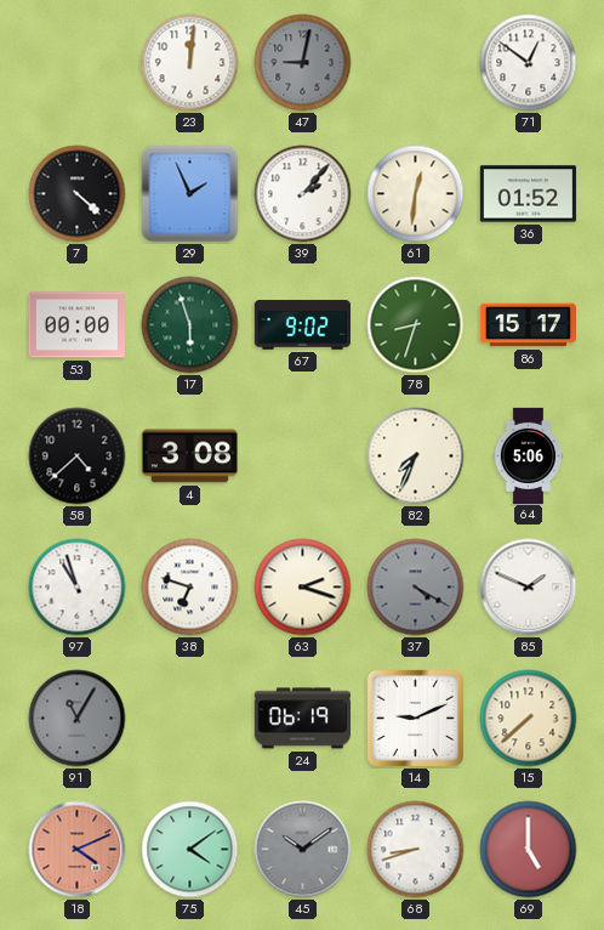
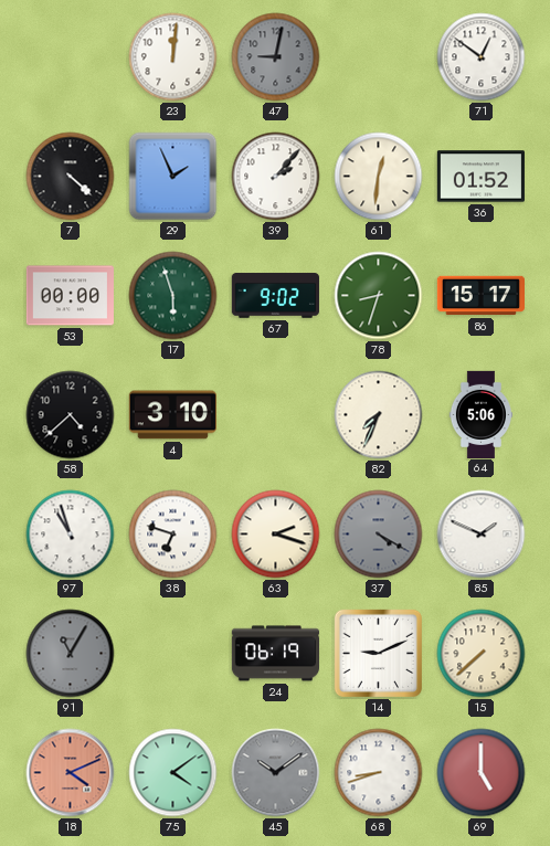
4: 3:08 -> 3:10 (172, 415)
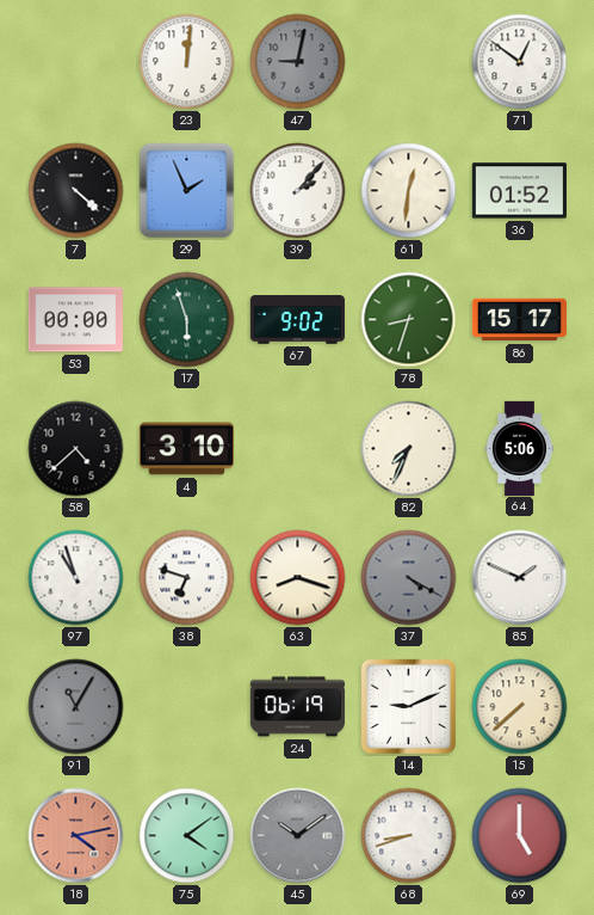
63: 2:18 -> 8:18 (298, 578)
18: 4:11 -> 4:13 (76, 836)
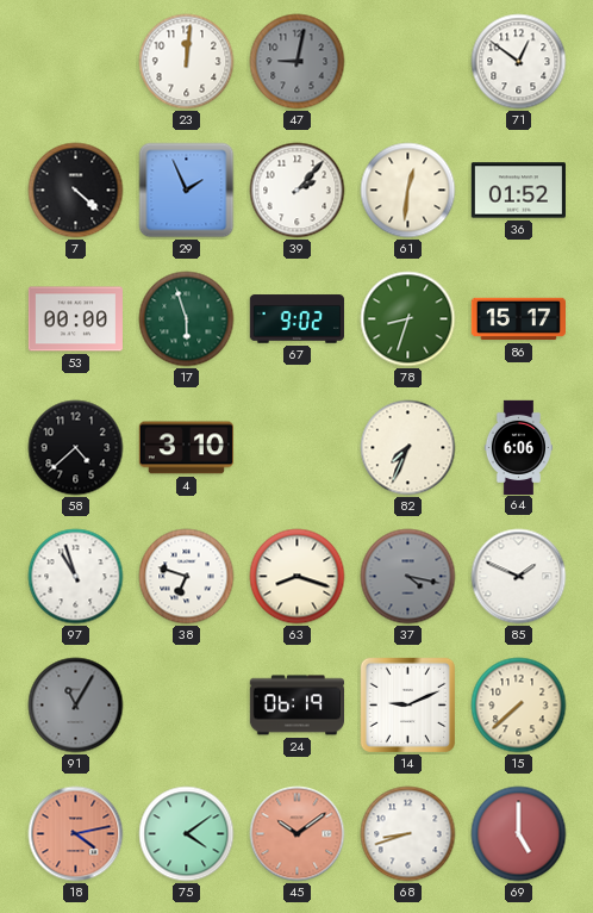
64: 5:06 -> 6:06 (518, 447)
37: 4:20 -> 4:17 (408, 577)
45 dial: grey -> salmon (298, 834)
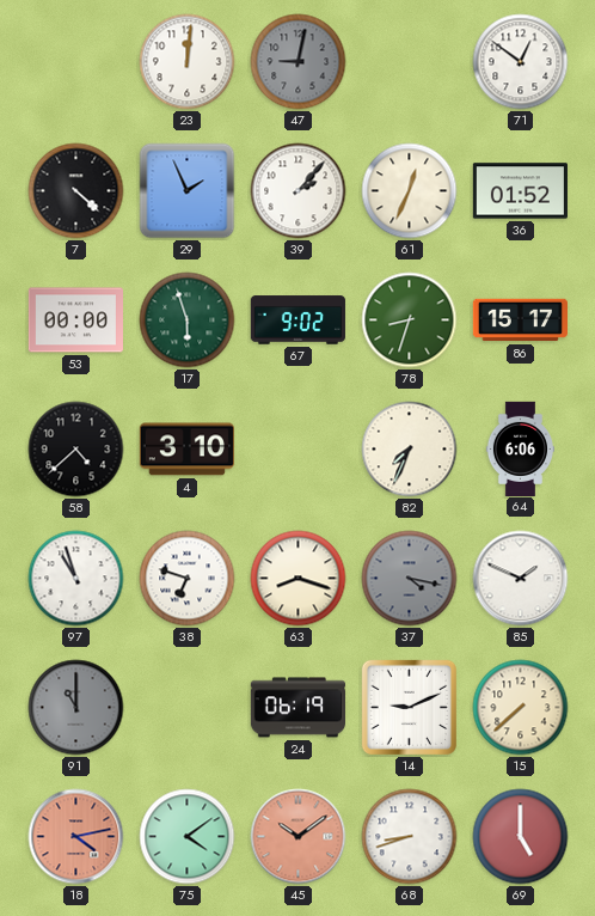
61: 12:31 -> 12:34 (410, 191)
91: 11:05 -> 11:00 (76, 708)
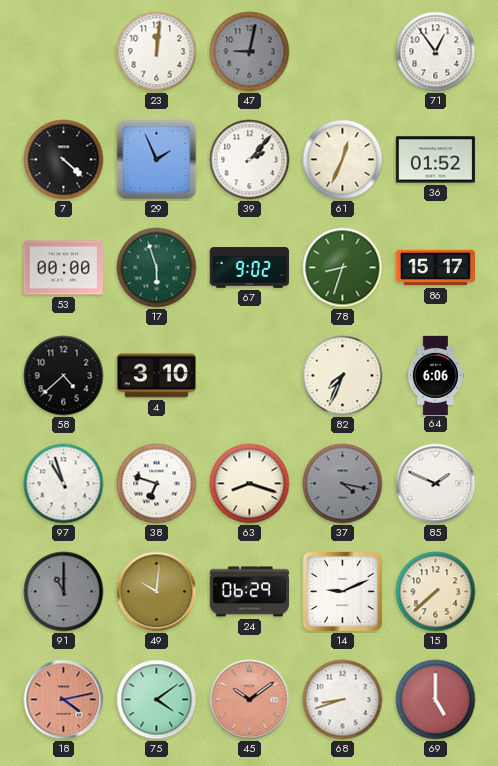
71: 12:51 -> 12:54 (436, 52)
49: none -> 10:01 (157, 592)
24: 06:19 -> 06:29 (249, 592)
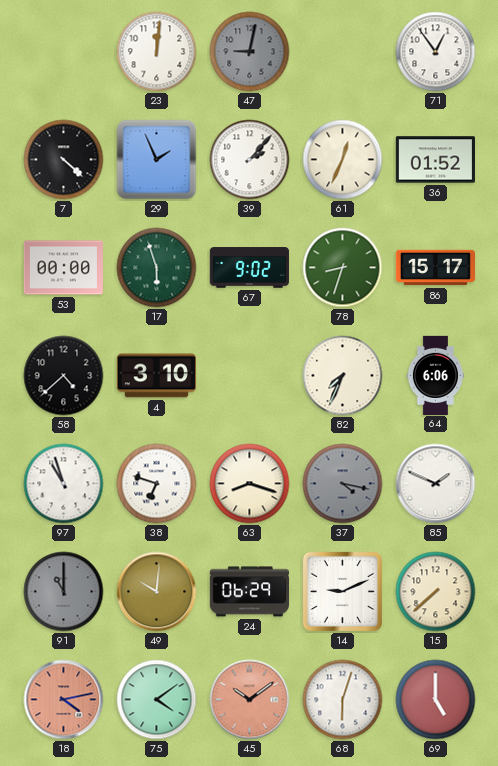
68: 8:42 -> 6:03 (343, 700)
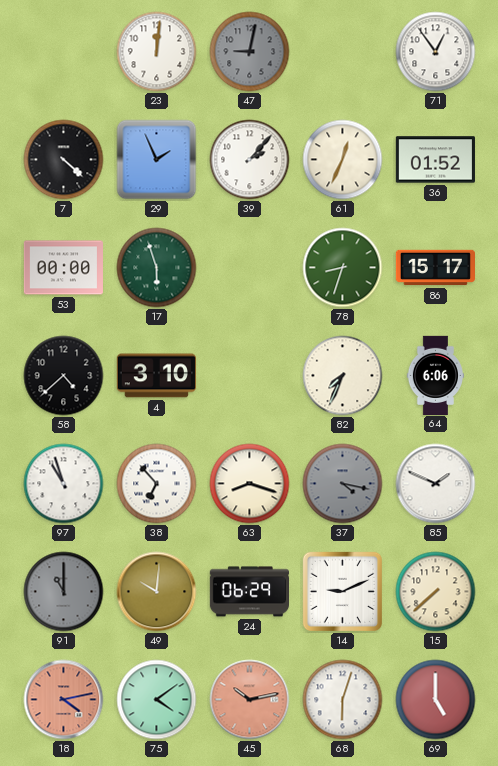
67: 9:02 -> none (249, 268)
38: 6:48 -> 6:53 (157, 484)
45: 10:09 -> 10:13 (250, 700)
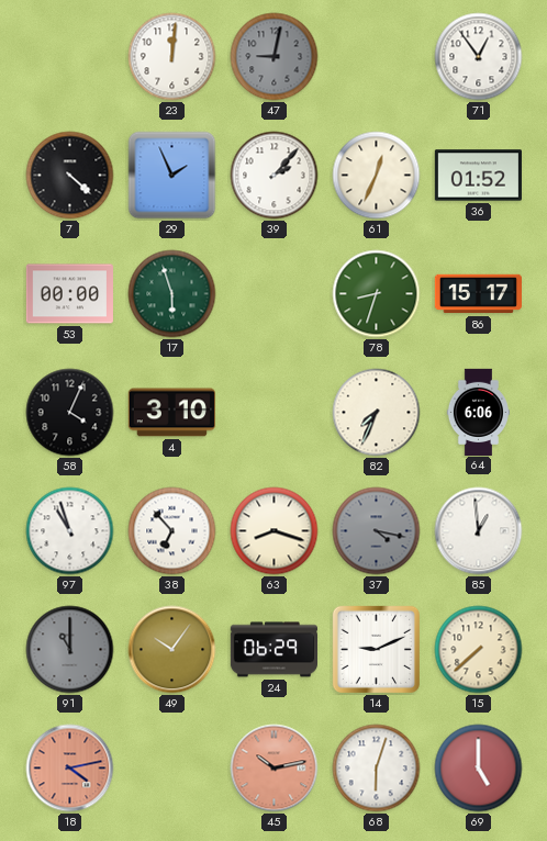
58: 4:38 -> 4:04 (70, 413)
85: 1:49 -> 12:59 (479, 531)
49: 10:01 -> 10:06 (172, 650)
75: 4:09 -> none (157, 700)
